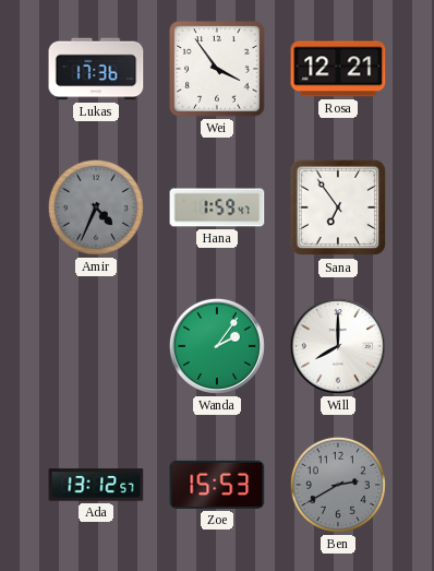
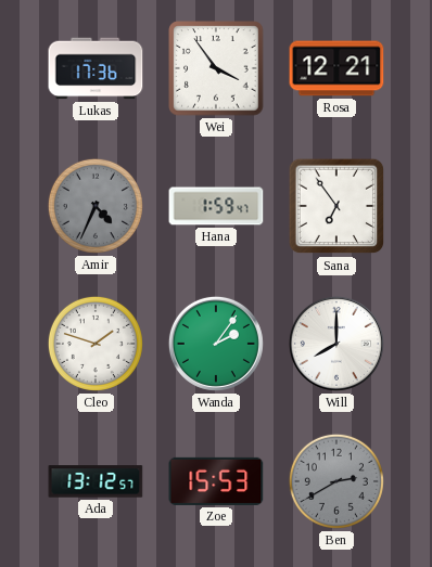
Cleo: none -> 1:48 (96, 344)
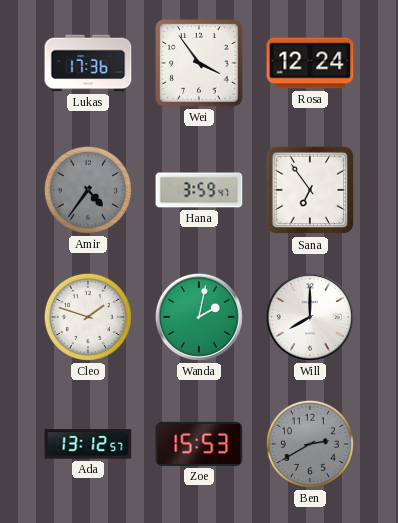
Rosa: 12:21 -> 12:24 (310, 63)
Amir: 4:34 -> 4:36 (88, 190)
Hana: 1:59 -> 3:59 (199, 190)
Wanda: 2:06 -> 2:02 (199, 317)
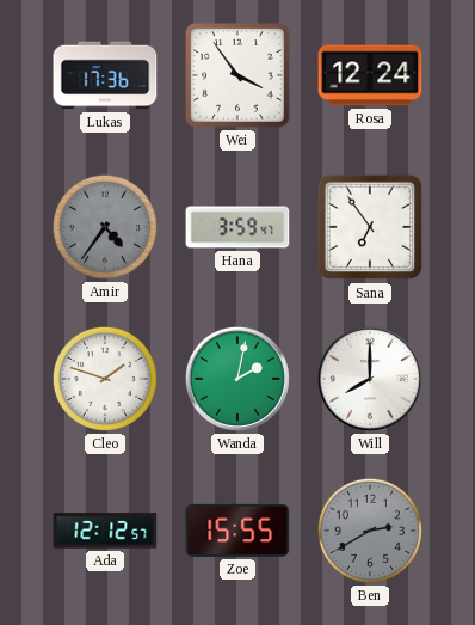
Ada: 13:12 -> 12:12 (105, 531)
Zoe: 15:53 -> 15:55 (237, 531)
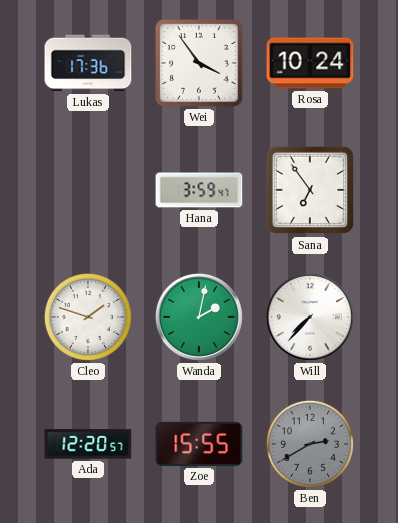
Rosa: 12:24 -> 10:24 (310, 63)
Amir: 4:36 -> none (105, 227)
Will: 8:00 -> 7:37 (310, 317)
Ada: 12:12 -> 12:20 (88, 444)
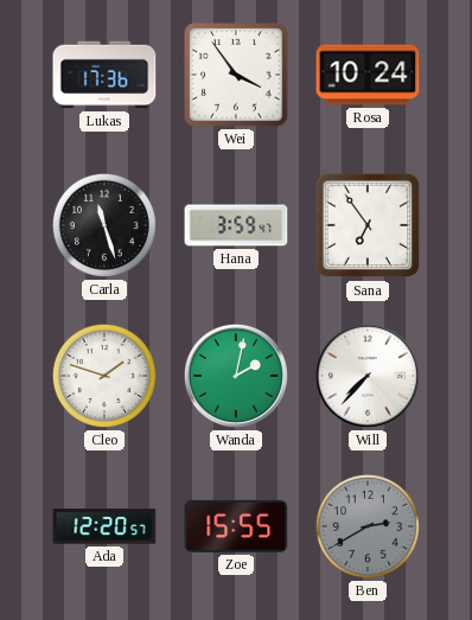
Carla: none -> 11:27 (104, 225)
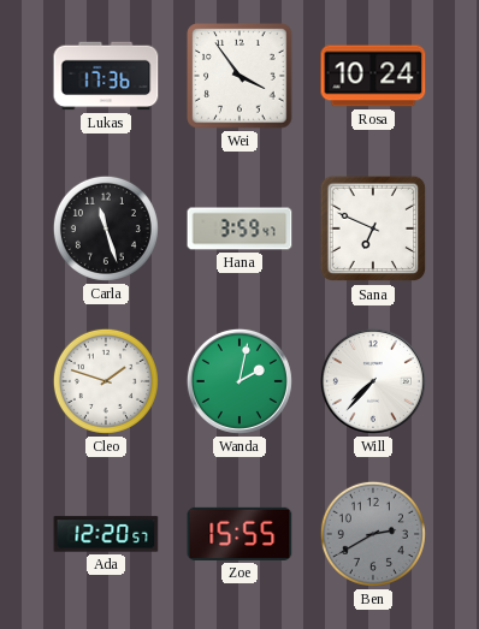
Sana: 6:54 -> 6:49 (373, 229)
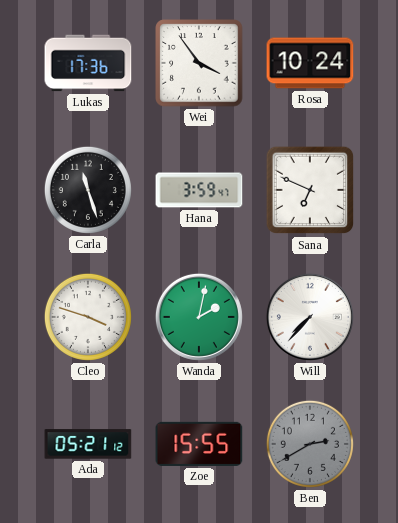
Cleo: 1:48 -> 3:48 (88, 317)
Ada: 12:20 -> 05:21 (88, 444)
